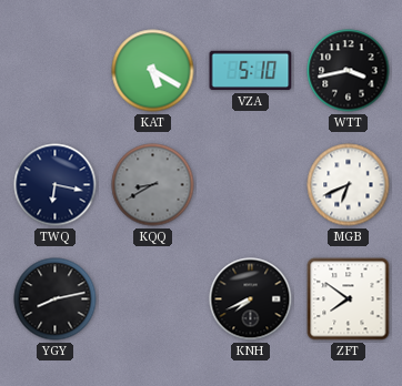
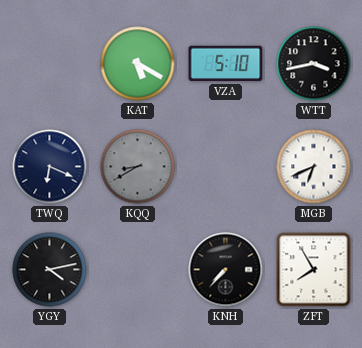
TWQ: 6:17 -> 6:19 (50, 167)
YGY: 8:13 -> 4:13 (50, 270)
KNH: 7:41 -> 7:37 (226, 270)
ZFT: 7:51 -> 7:55 (314, 270)
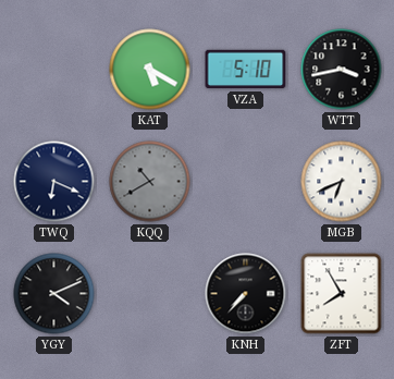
KQQ: 8:40 -> 10:40 (150, 182)
YGY: 4:13 -> 4:11 (54, 294)
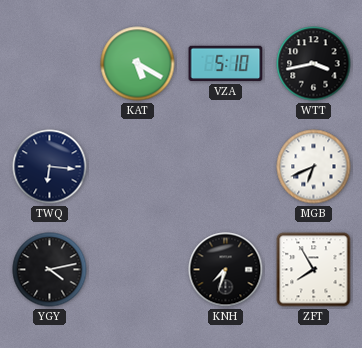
TWQ: 6:19 -> 6:16 (50, 167)
KQQ: 10:40 -> none (150, 182)
YGY: 4:11 -> 4:13 (50, 270)
KNH: 7:37 -> 7:33 (226, 270)
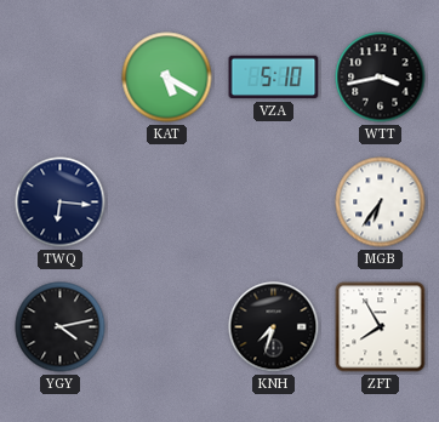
MGB: 6:41 -> 6:36 (381, 203)
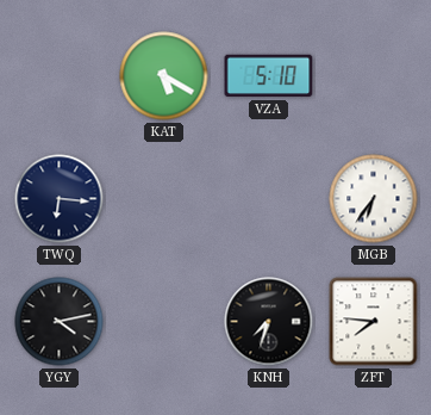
WTT: 3:43 -> none (381, 78)
ZFT: 7:55 -> 7:46 (374, 322)
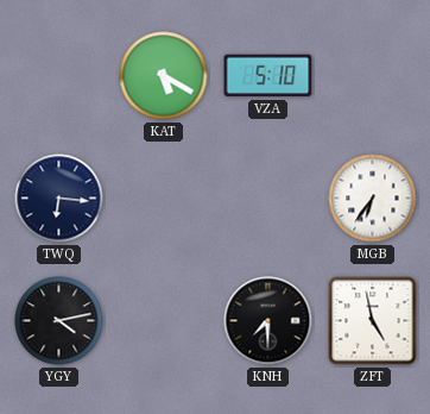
KNH: 7:33 -> 7:30 (268, 321)
ZFT: 7:46 -> 4:58 (373, 321)
